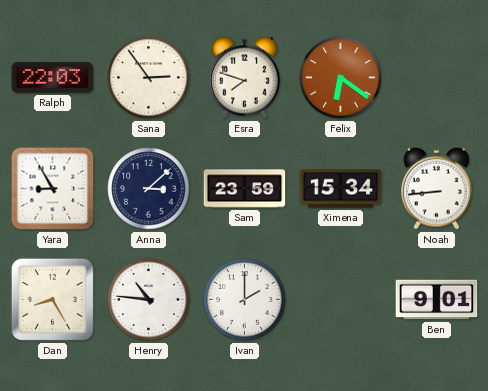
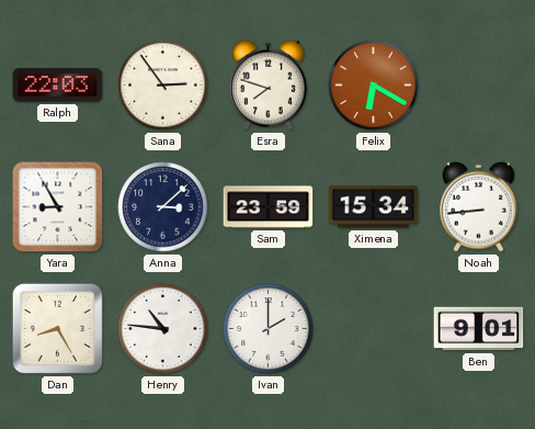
Felix: 6:21 -> 6:20 (374, 86)
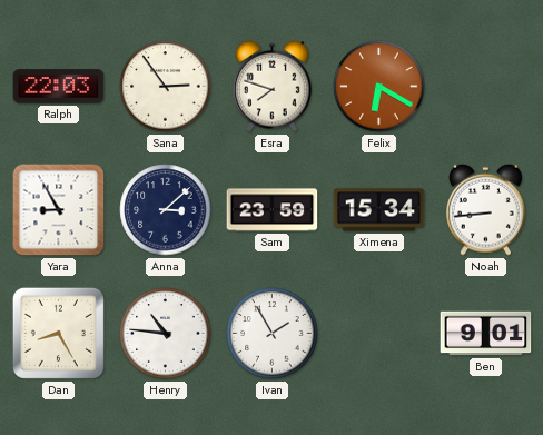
Ivan: 2:00 -> 1:55 (273, 334)
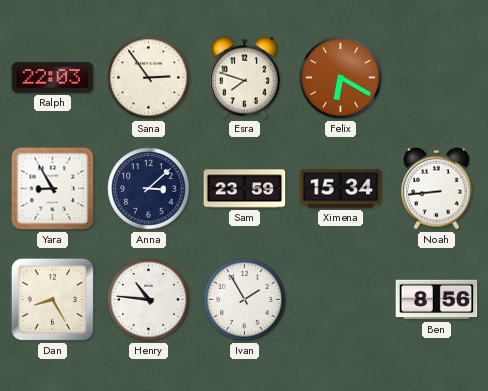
Ben: 9:01 -> 8:56 (437, 300)
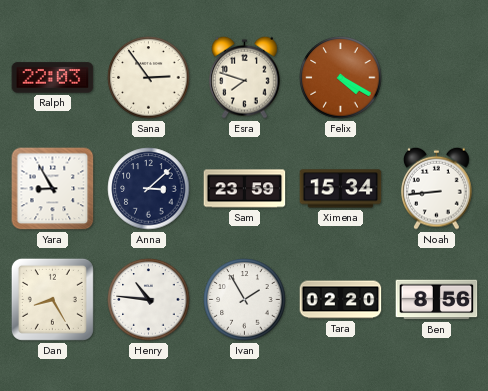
Felix: 6:20 -> 4:20 (341, 78)
Tara: none -> 02:20 (341, 300)
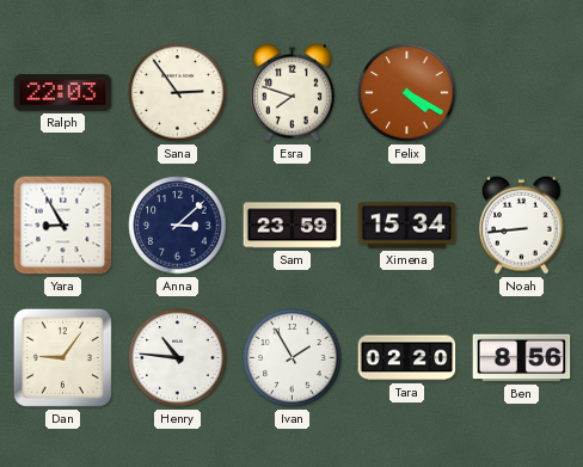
Dan: 8:25 -> 9:06 (62, 357)
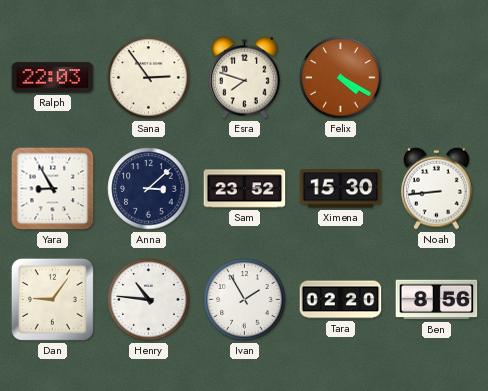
Sam: 23:59 -> 23:52 (245, 189)
Ximena: 15:34 -> 15:30 (341, 189)
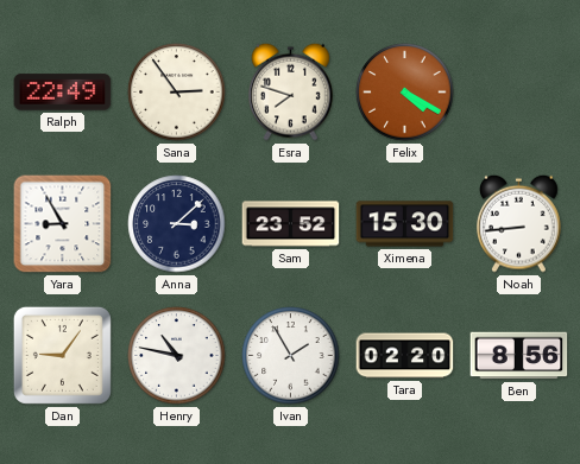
Ralph: 22:03 -> 22:49 (63, 93)
Henry: 10:46 -> 10:47 (177, 356)
